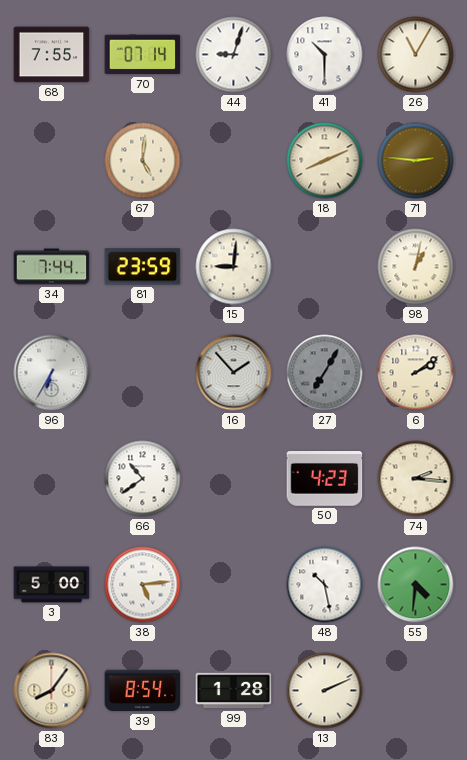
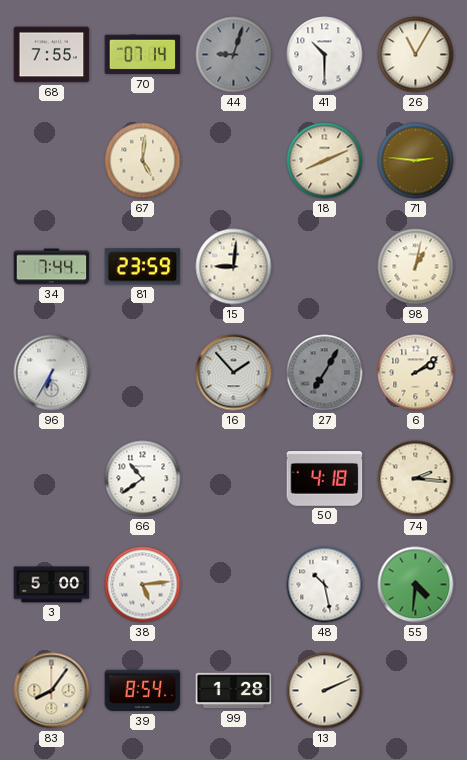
44 dial: white -> grey (234, 55)
50: 4:23 -> 4:18 (325, 479)
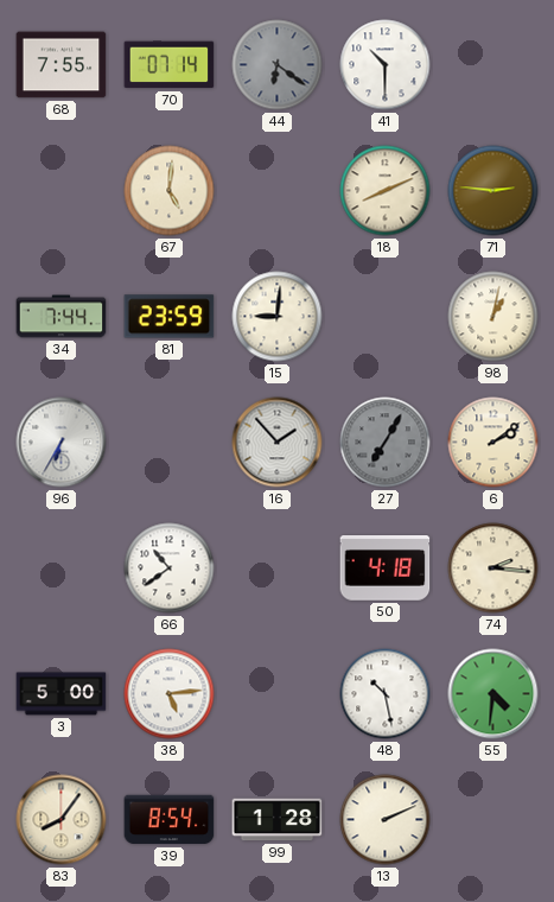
44: 9:03 -> 6:21 (278, 65)
26: 11:05 -> none (416, 55)
